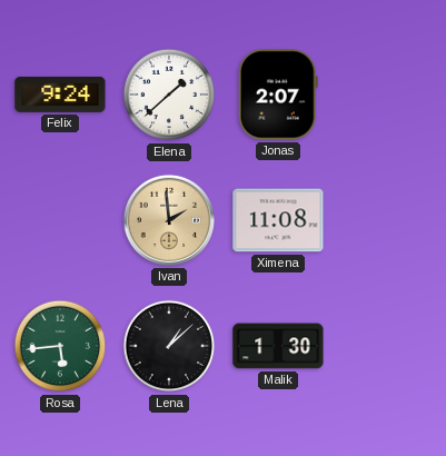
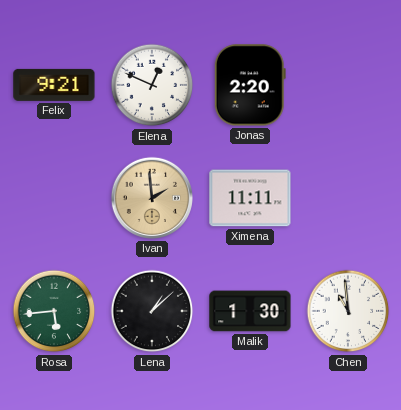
Felix: 9:24 -> 9:21 (54, 85)
Elena: 1:38 -> 12:49 (152, 85)
Jonas: 2:07 -> 2:20 (250, 85)
Ximena: 11:08 -> 11:11 (250, 198)
Chen: none -> 10:59 (348, 311)
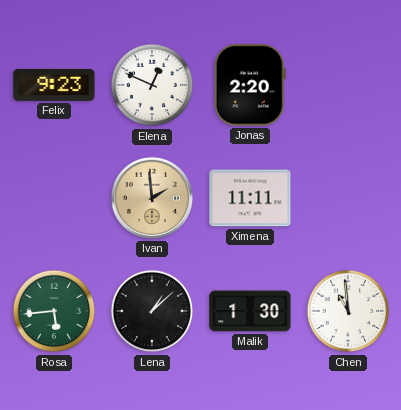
Felix: 9:21 -> 9:23 (54, 85)
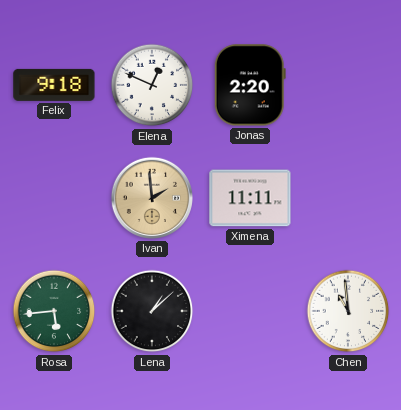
Felix: 9:23 -> 9:18 (54, 85)
Malik: 1:30 -> none (250, 311)
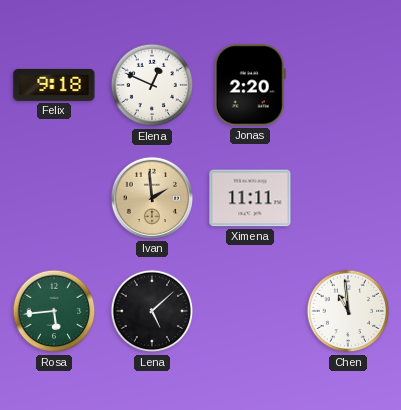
Lena: 1:08 -> 5:08 (152, 311)
